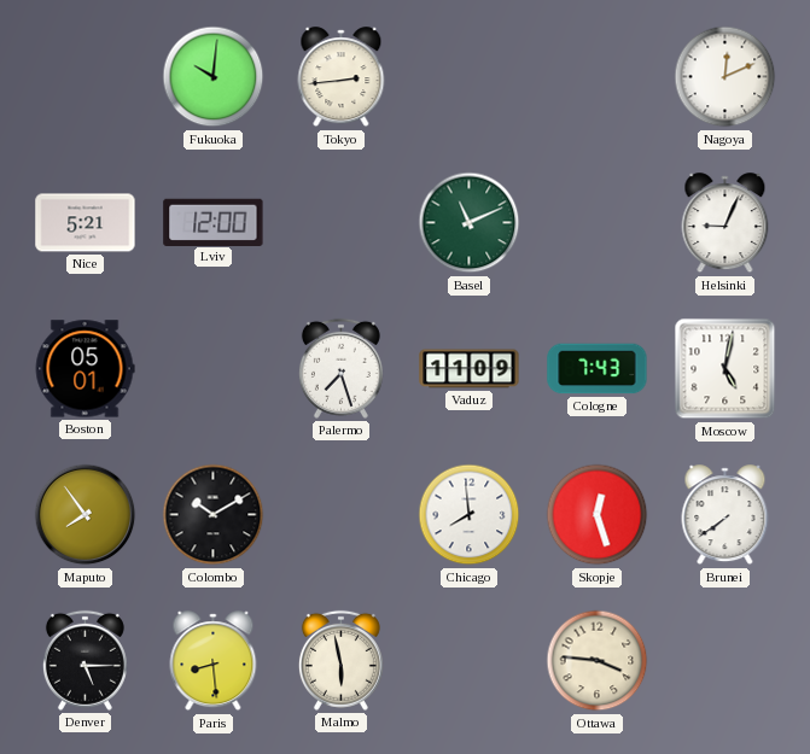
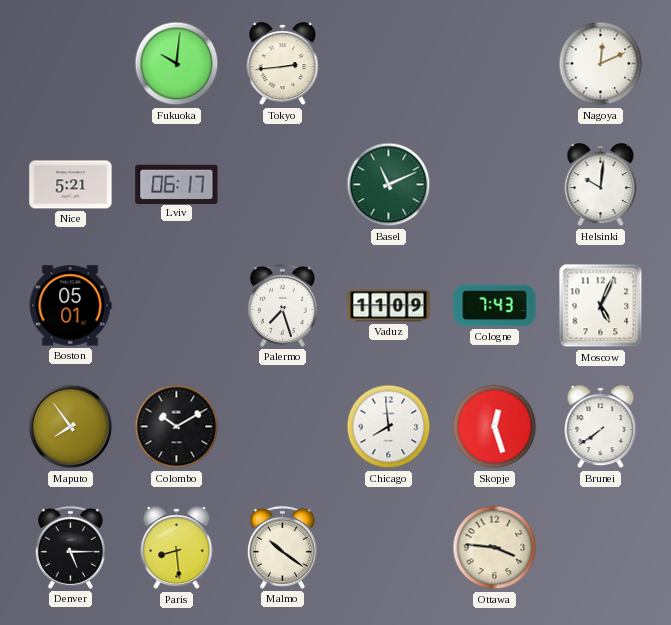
Lviv: 12:00 -> 06:17 (177, 184)
Helsinki: 9:04 -> 10:01 (601, 185)
Moscow: 5:02 -> 5:04 (601, 306)
Malmo: 5:58 -> 10:21 (282, 547)
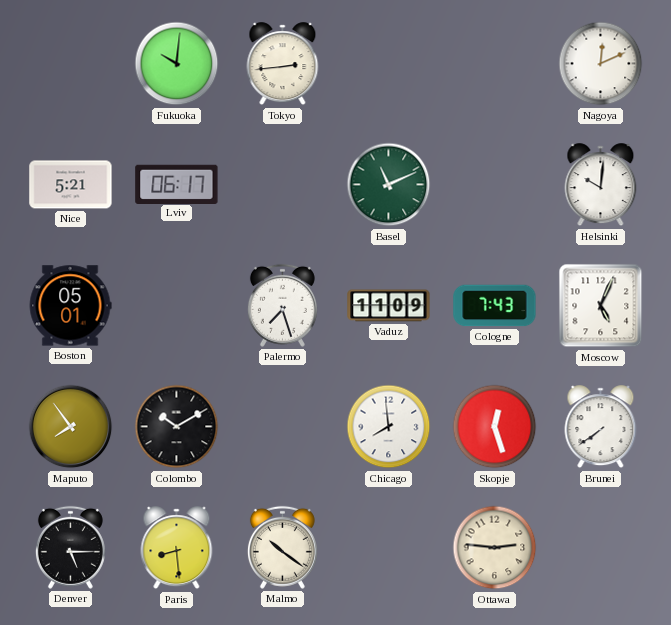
Ottawa: 3:46 -> 2:46 (495, 548)
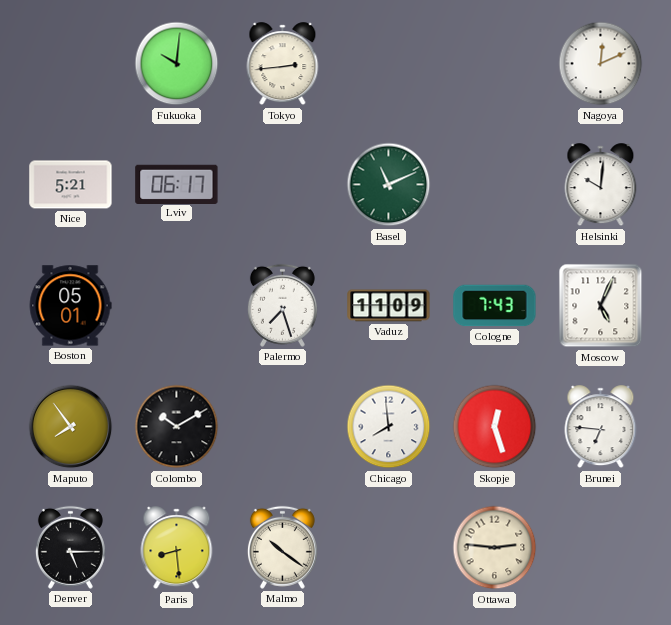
Brunei: 7:39 -> 6:46 (601, 427)
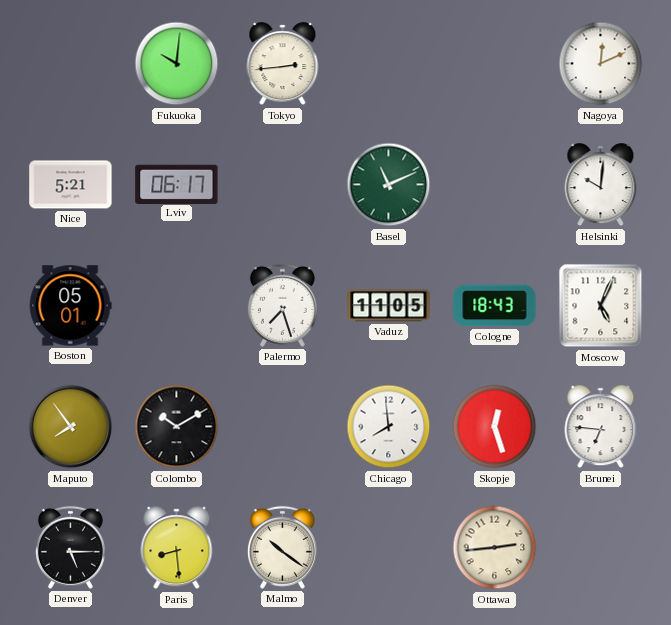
Vaduz: 11:09 -> 11:05 (389, 306)
Cologne: 7:43 -> 18:43 (495, 306)
Ottawa: 2:46 -> 2:44 (495, 548)
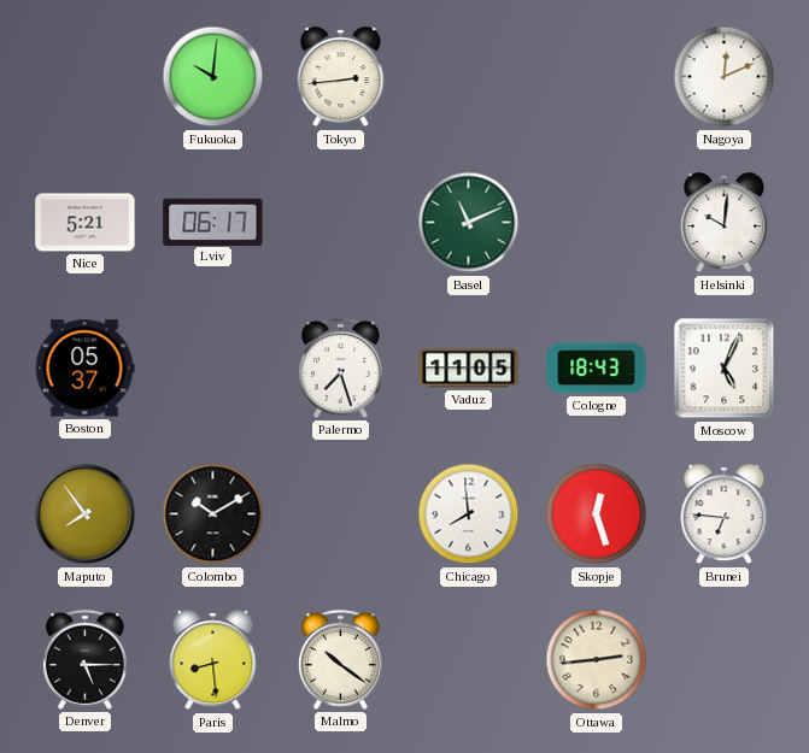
Boston: 05:01 -> 05:37 (84, 369)
